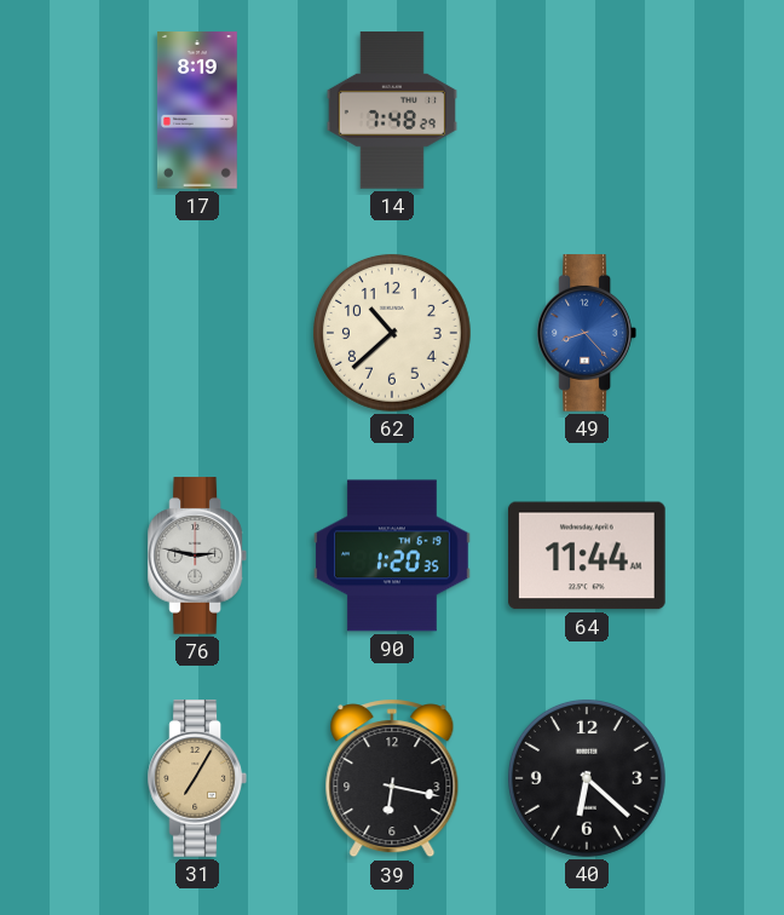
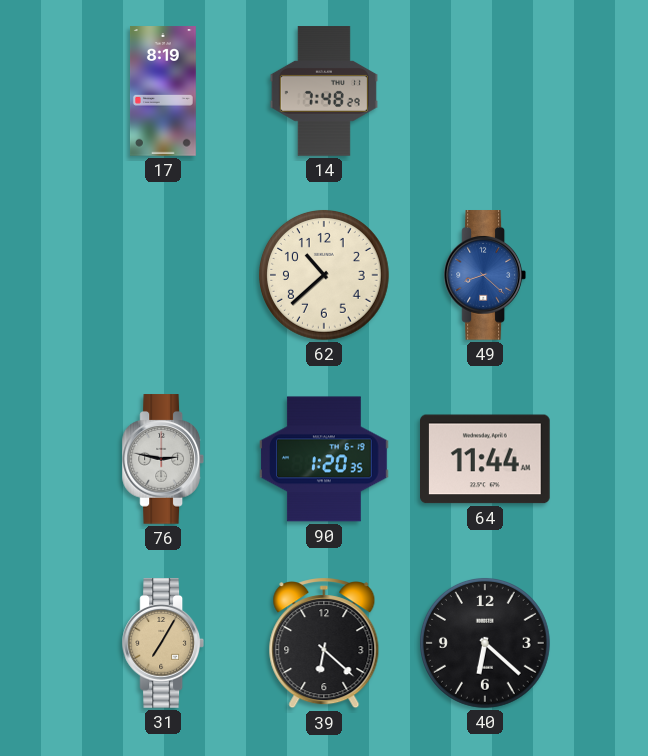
49: 8:23 -> 8:22 (484, 275)
39: 6:17 -> 6:22 (324, 643)
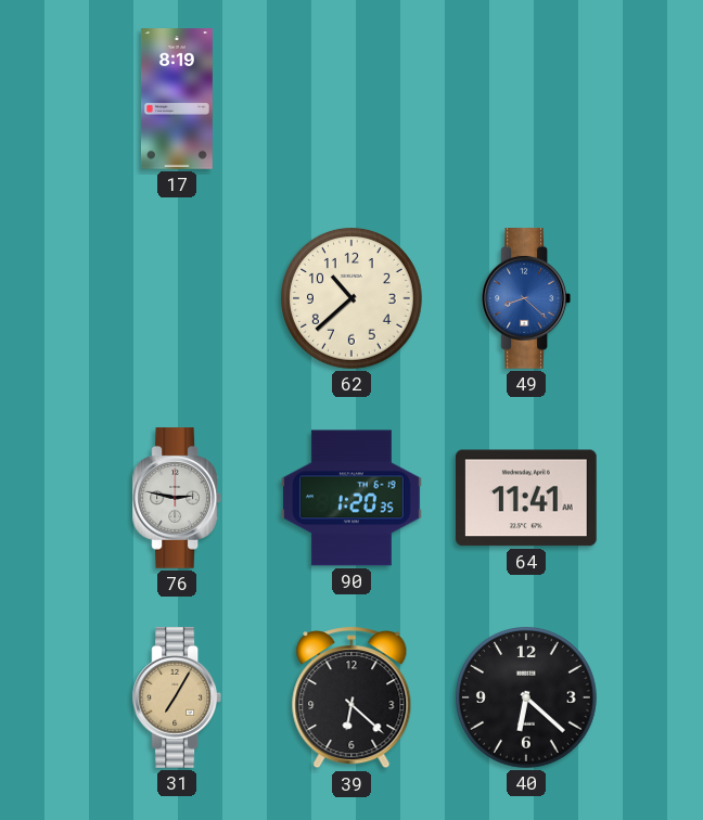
14: 7:48 -> none (324, 91)
64: 11:44 -> 11:41 (527, 498)
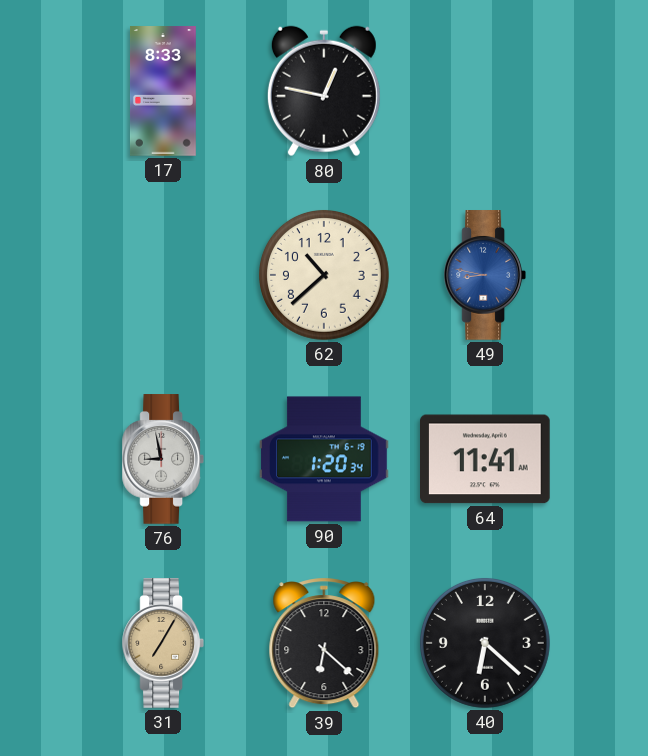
17: 8:19 -> 8:33 (163, 91)
80: none -> 12:47 (324, 91)
49: 8:22 -> 8:47 (484, 275)
76: 2:47 -> 8:58 (162, 459)
90: 1:20:35 -> 1:20:34 (324, 459)
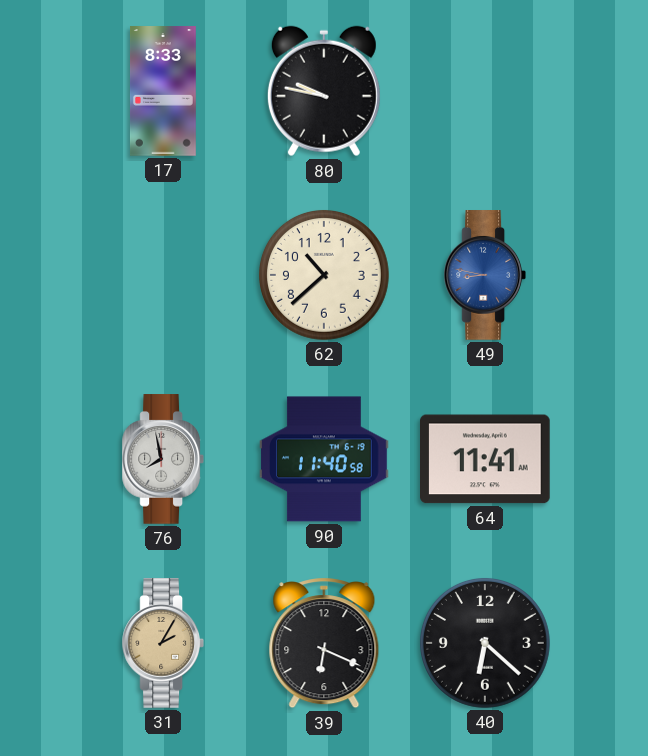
80: 12:47 -> 9:47 (324, 91)
76: 8:58 -> 7:58 (162, 459)
90: 1:20 -> 11:40 (324, 459)
31: 7:05 -> 2:05 (162, 643)
39: 6:22 -> 6:19 (324, 643)
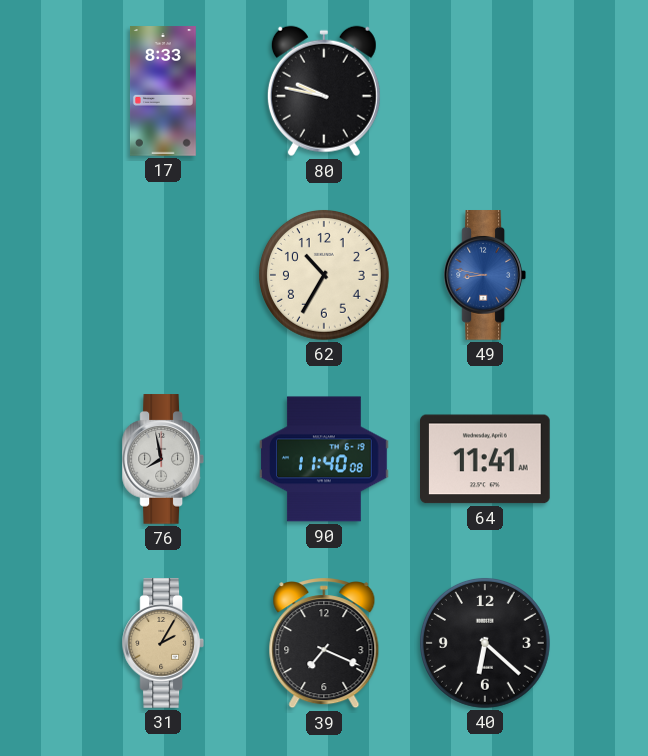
62: 10:38 -> 10:35 (324, 275)
90: 11:40:58 -> 11:40:08 (324, 459)
39: 6:19 -> 7:19 (324, 643)
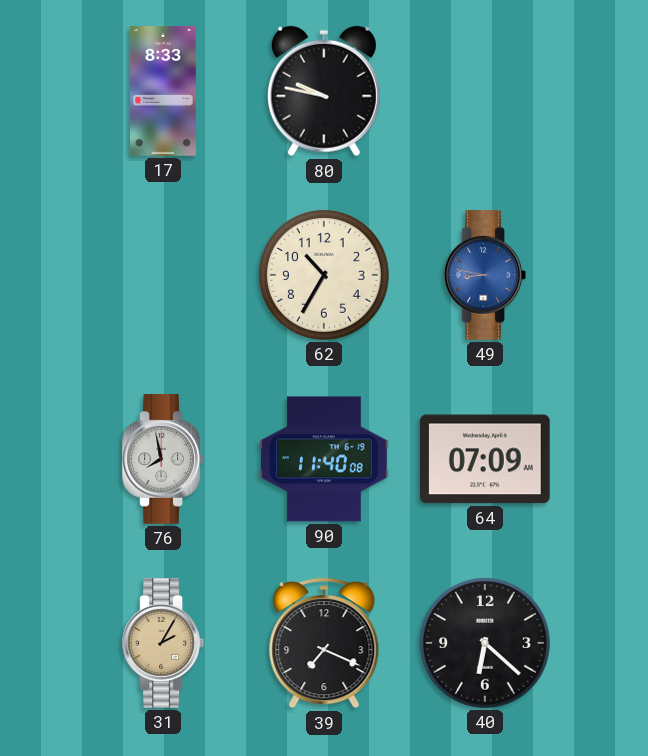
64: 11:41 -> 07:09 (486, 459)
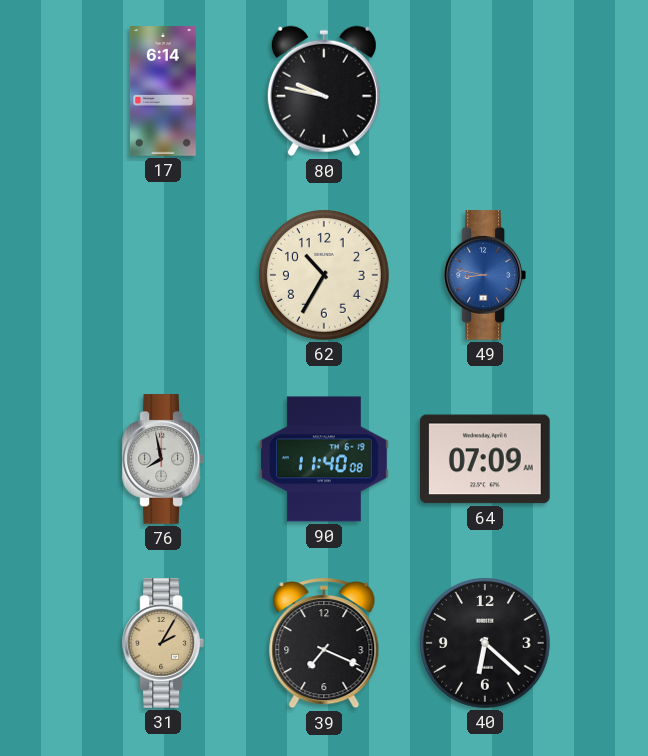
17: 8:33 -> 6:14 (163, 91)
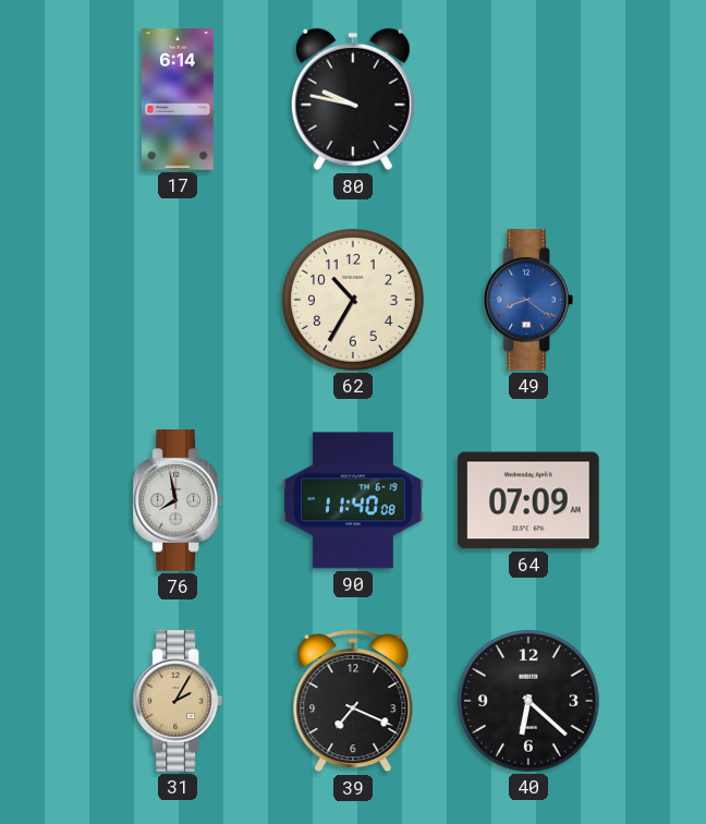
49: 8:47 -> 8:21 (527, 300)
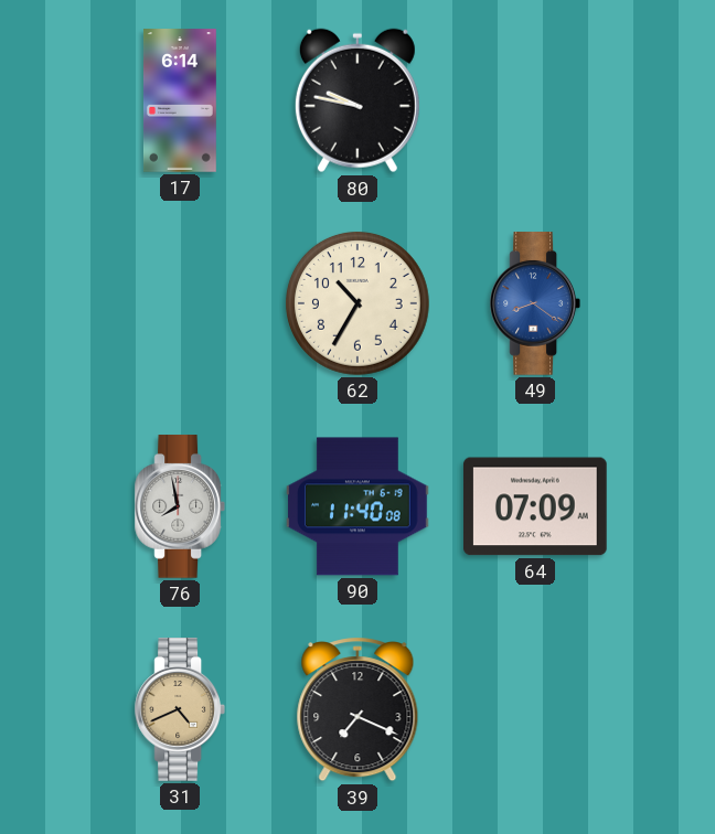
31: 2:05 -> 4:41 (179, 709)
40: 6:22 -> none (528, 701)
